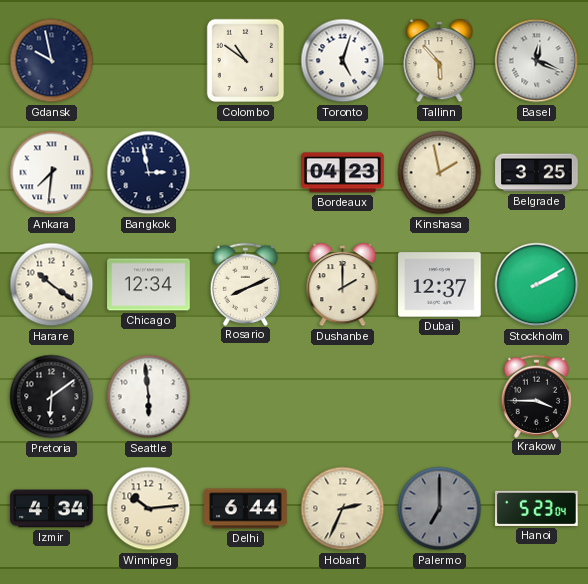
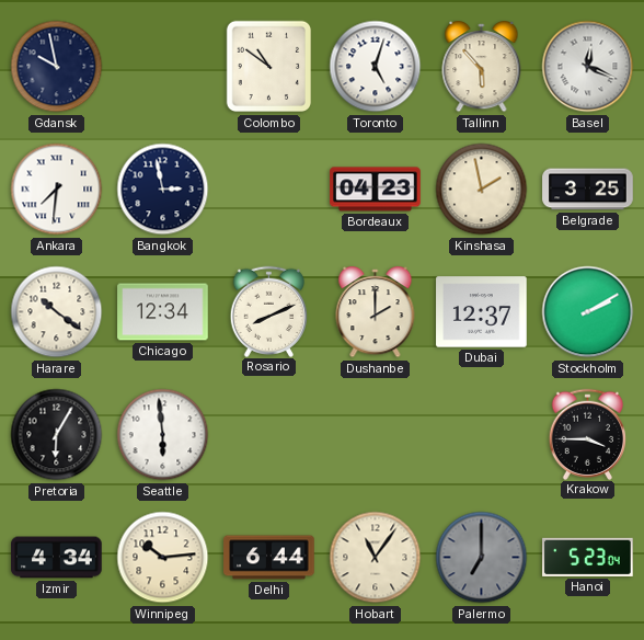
Pretoria: 6:09 -> 6:05 (57, 435)
Hobart: 2:34 -> 11:06 (376, 558)
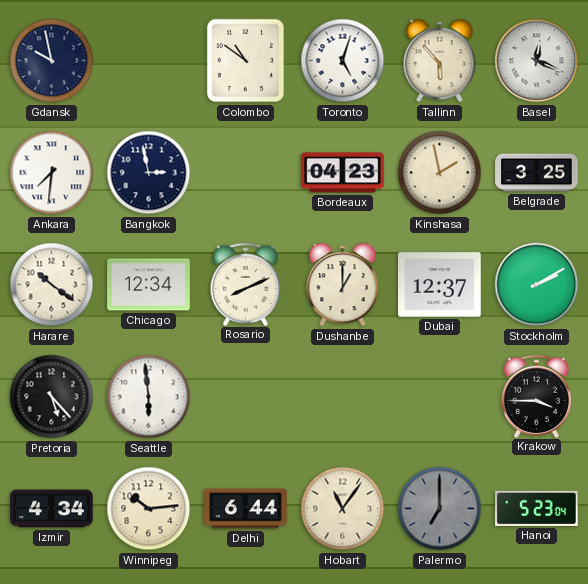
Dushanbe: 2:00 -> 1:00 (343, 286)
Pretoria: 6:05 -> 5:23 (52, 397)
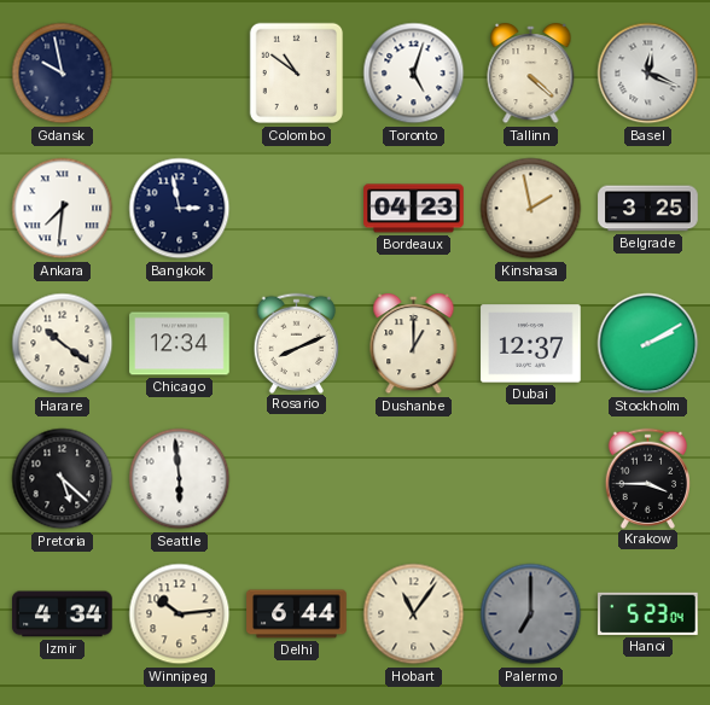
Tallinn: 5:53 -> 4:22 (531, 75)
Pretoria: 5:23 -> 5:22 (63, 479)
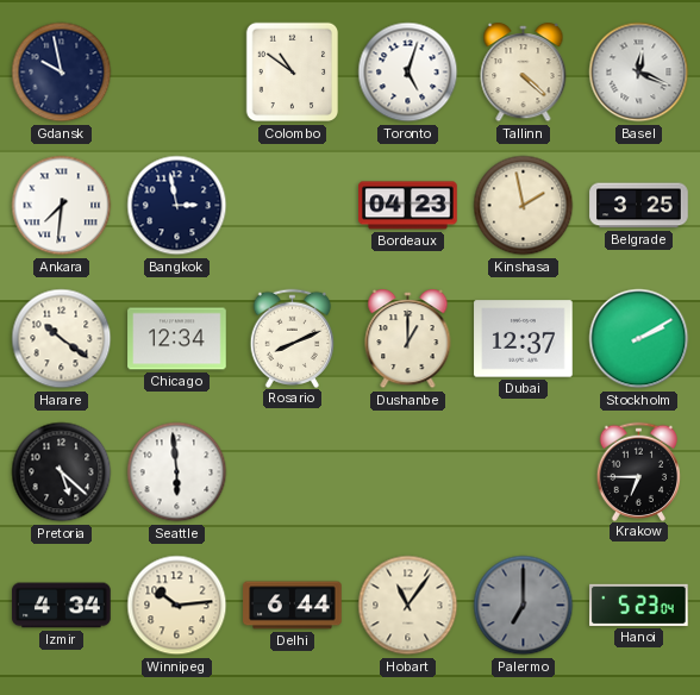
Krakow: 3:45 -> 6:45 (639, 471)
